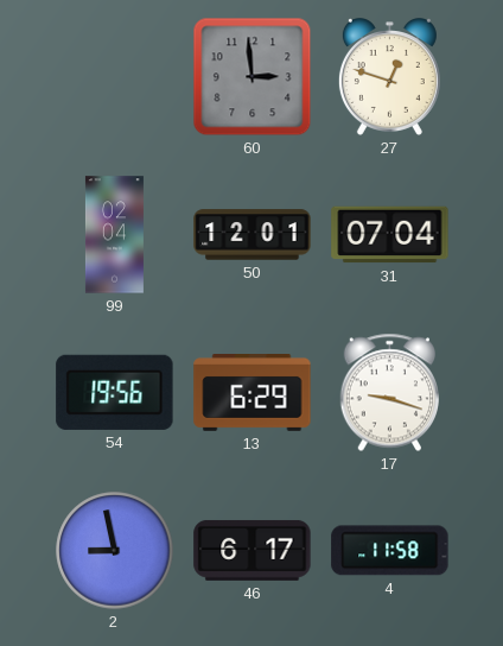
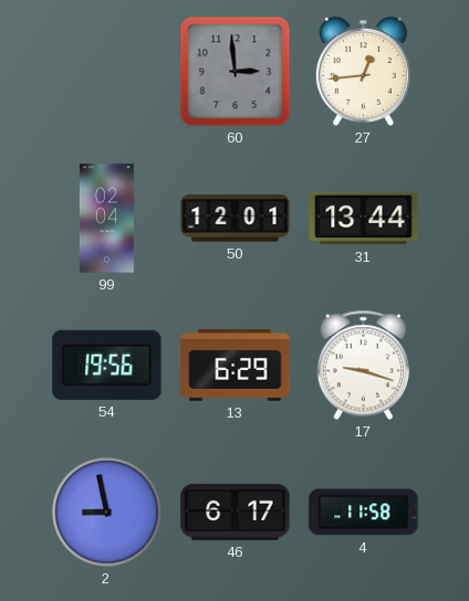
27: 12:48 -> 12:44 (363, 72)
31: 07:04 -> 13:44 (364, 219)
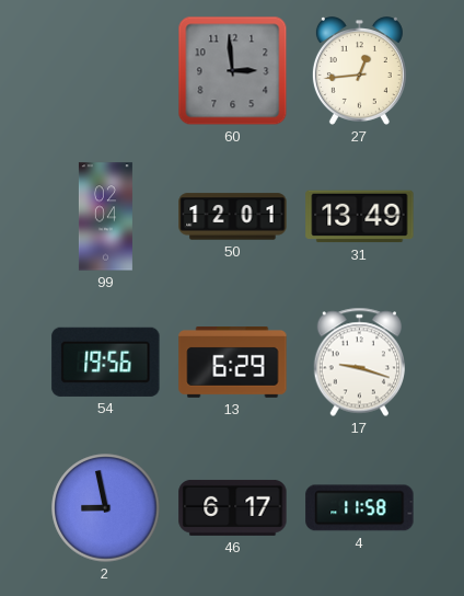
31: 13:44 -> 13:49 (360, 217)
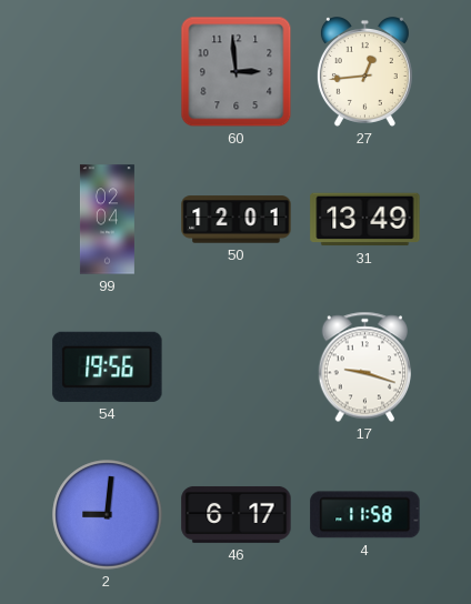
13: 6:29 -> none (233, 363)
2: 8:58 -> 9:01 (108, 515)
